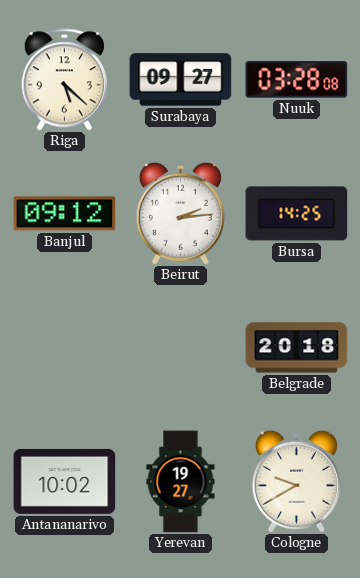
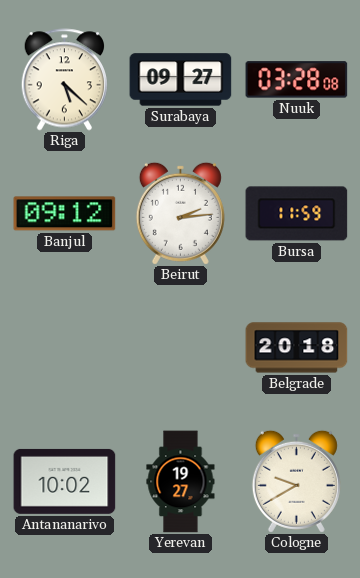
Bursa: 14:25 -> 11:59 (297, 214)
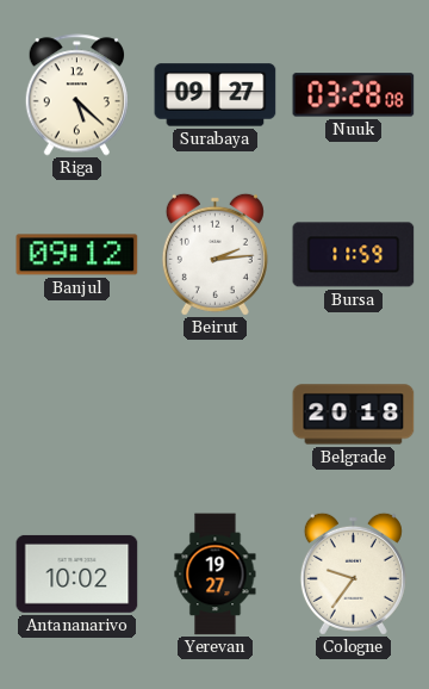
Cologne: 9:40 -> 9:36 (353, 573)
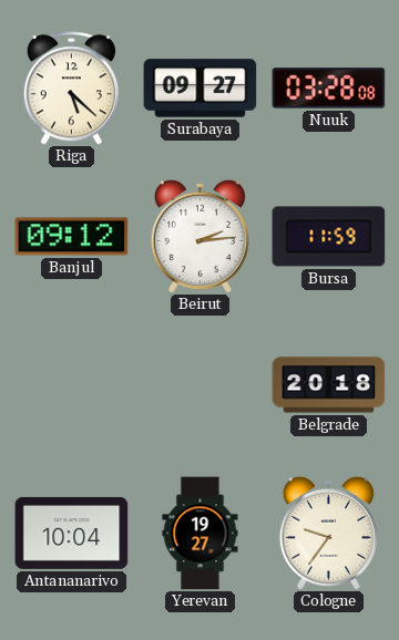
Antananarivo: 10:02 -> 10:04 (72, 533)
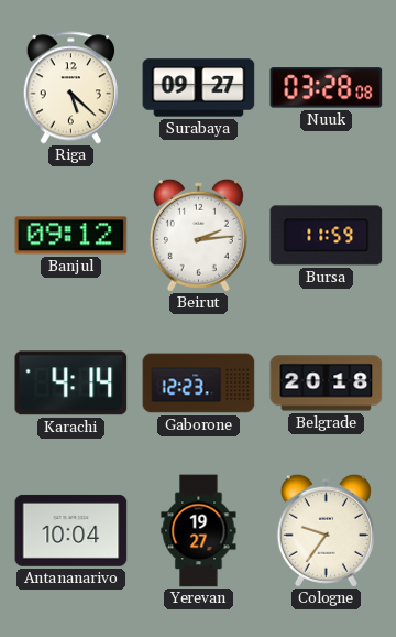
Karachi: none -> 4:14 (71, 384)
Gaborone: none -> 12:23 (199, 384)
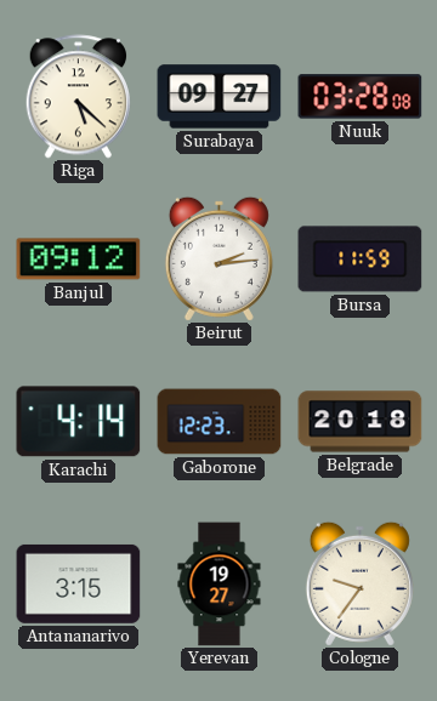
Antananarivo: 10:04 -> 3:15 (79, 583)
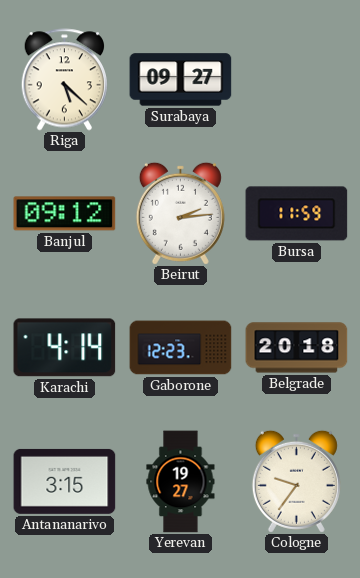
Nuuk: 03:28 -> none (361, 97)
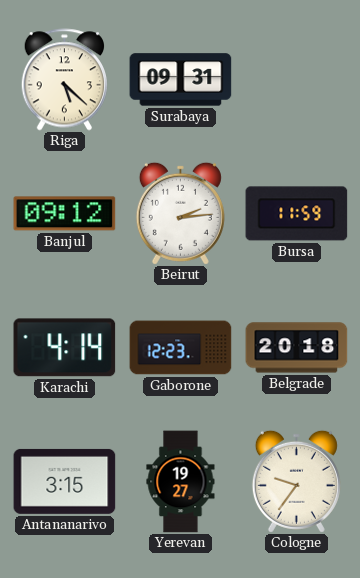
Surabaya: 09:27 -> 09:31 (181, 80)
